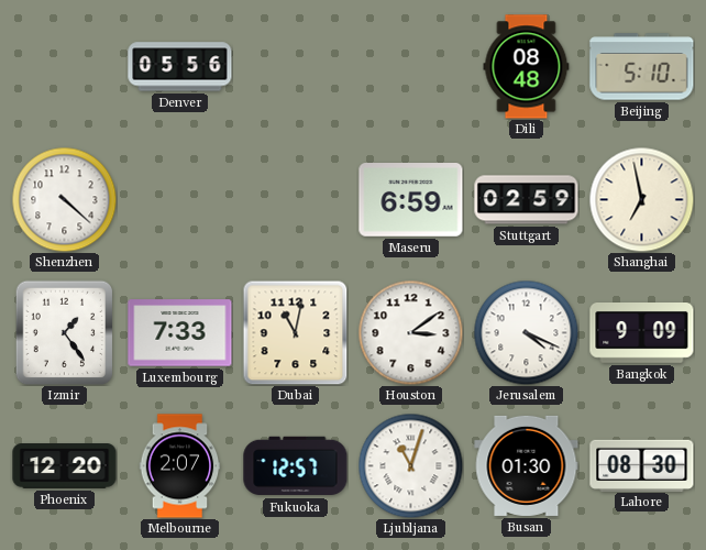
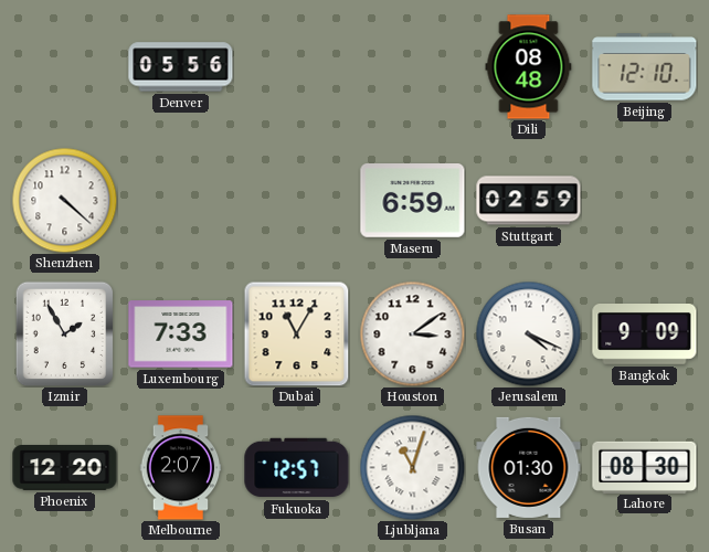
Beijing: 5:10 -> 12:10 (645, 67)
Shanghai: 6:58 -> none (641, 199)
Izmir: 1:24 -> 1:55 (65, 333)
Dubai: 11:02 -> 11:05 (296, 333)
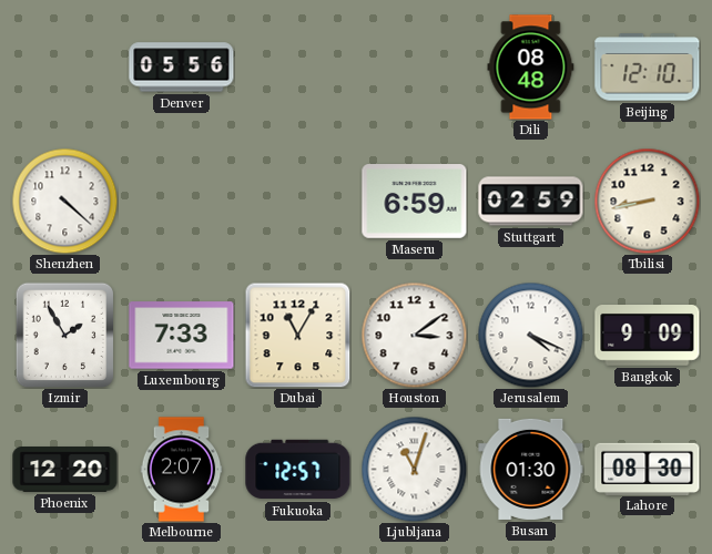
Tbilisi: none -> 8:43 (647, 201)
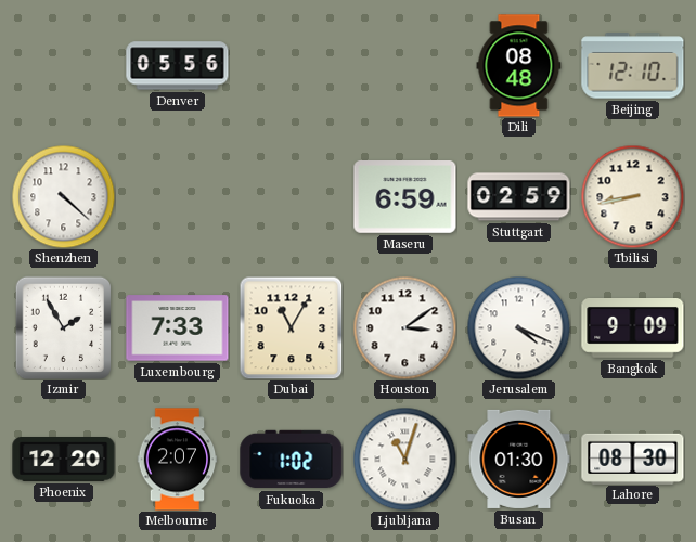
Fukuoka: 12:57 -> 1:02 (292, 460)
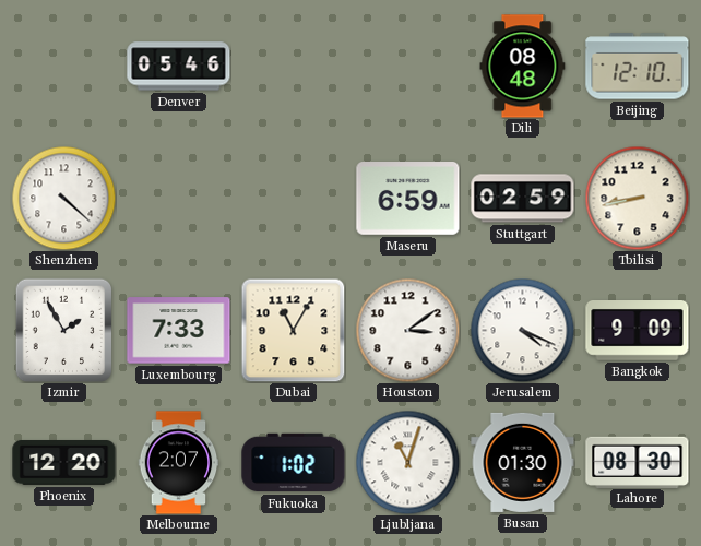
Denver: 05:56 -> 05:46 (179, 67)
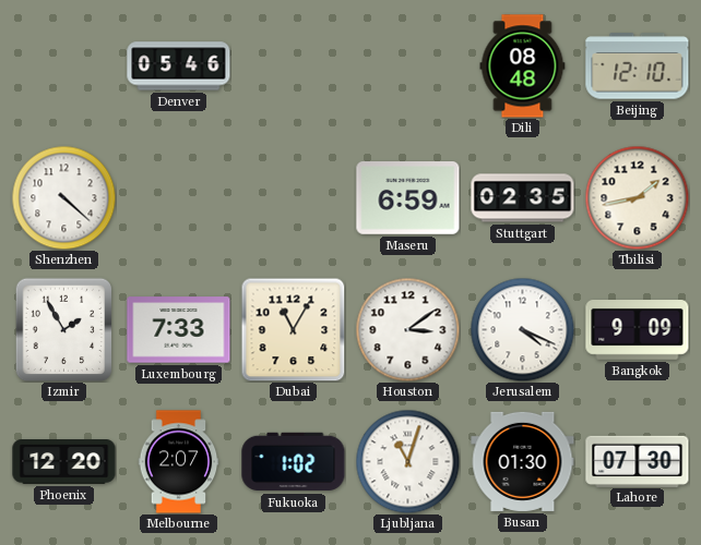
Stuttgart: 02:59 -> 02:35 (523, 198)
Tbilisi: 8:43 -> 1:43 (637, 197)
Lahore: 08:30 -> 07:30 (638, 461)
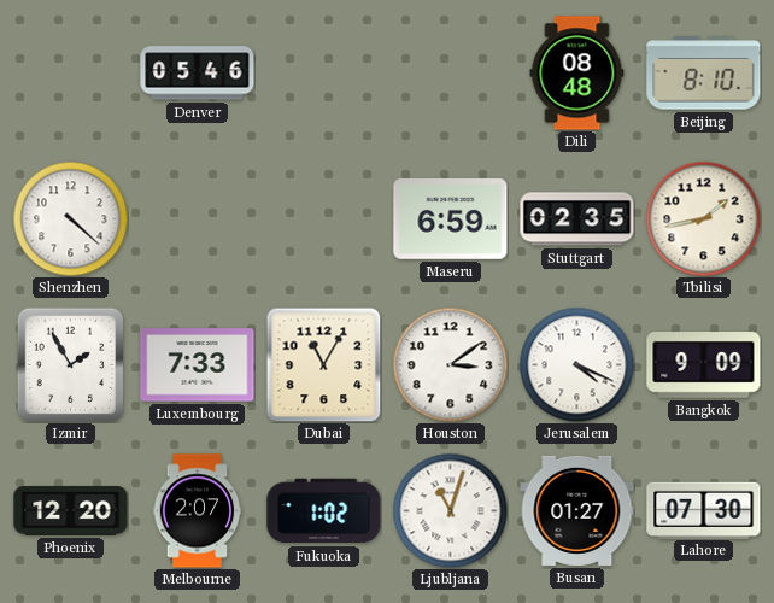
Beijing: 12:10 -> 8:10 (704, 74)
Busan: 01:30 -> 01:27 (577, 510)
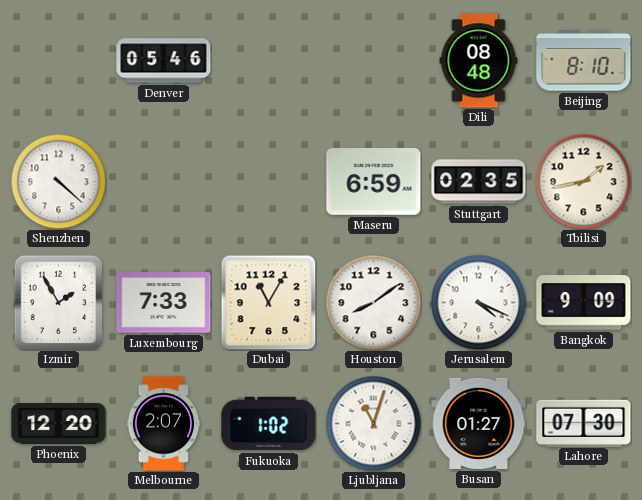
Houston: 3:09 -> 8:09 (373, 302)
